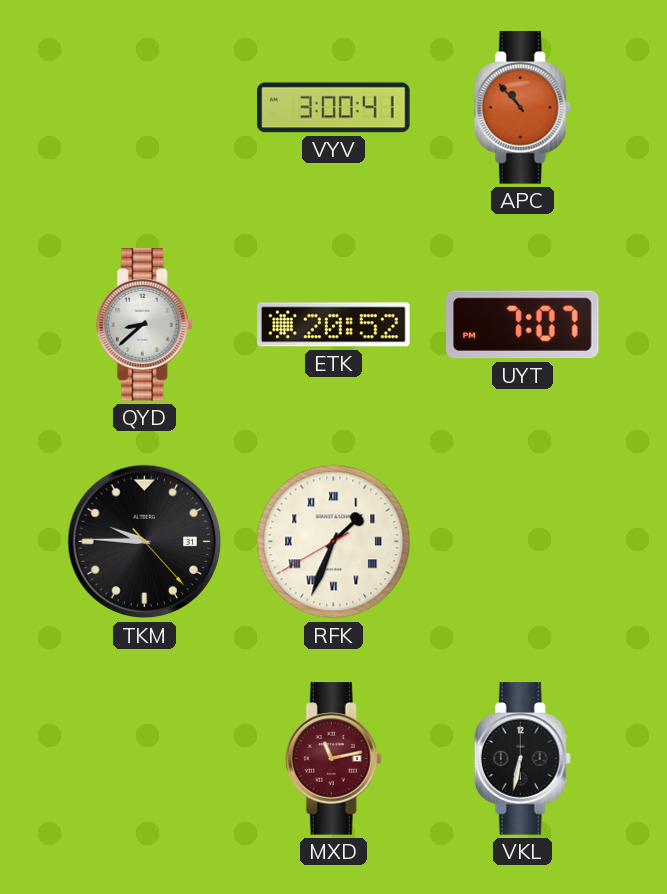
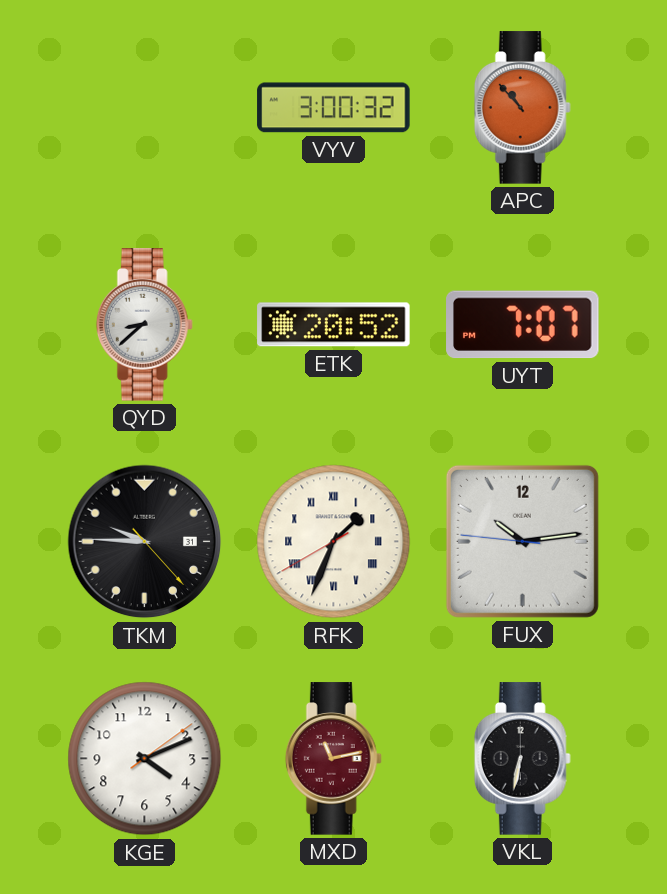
VYV: 3:00:41 -> 3:00:32 (334, 108)
FUX: none -> 10:13 (522, 541)
KGE: none -> 4:11 (145, 759)
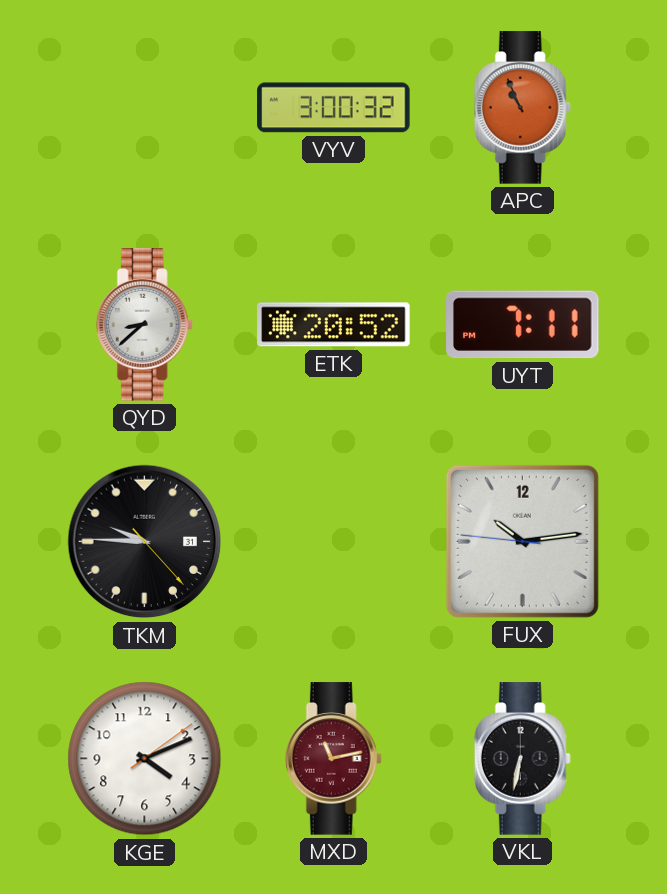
APC: 10:53 -> 10:56 (522, 108)
UYT: 7:07 -> 7:11 (523, 325)
RFK: 1:33 -> none (334, 542)
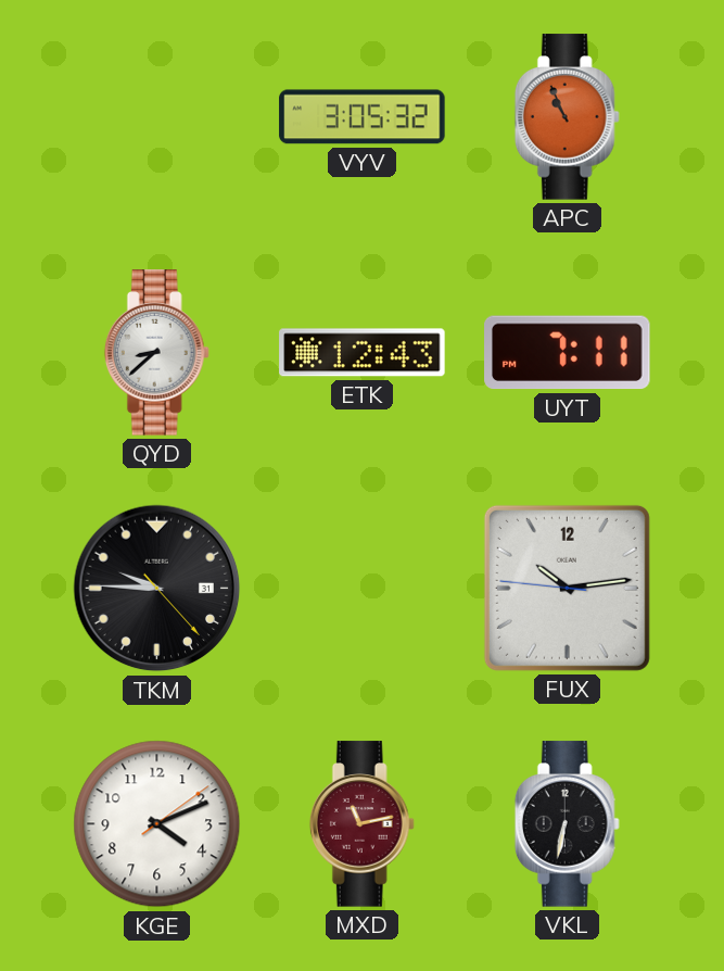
VYV: 3:00 -> 3:05 (363, 117)
ETK: 20:52 -> 12:43 (363, 353)
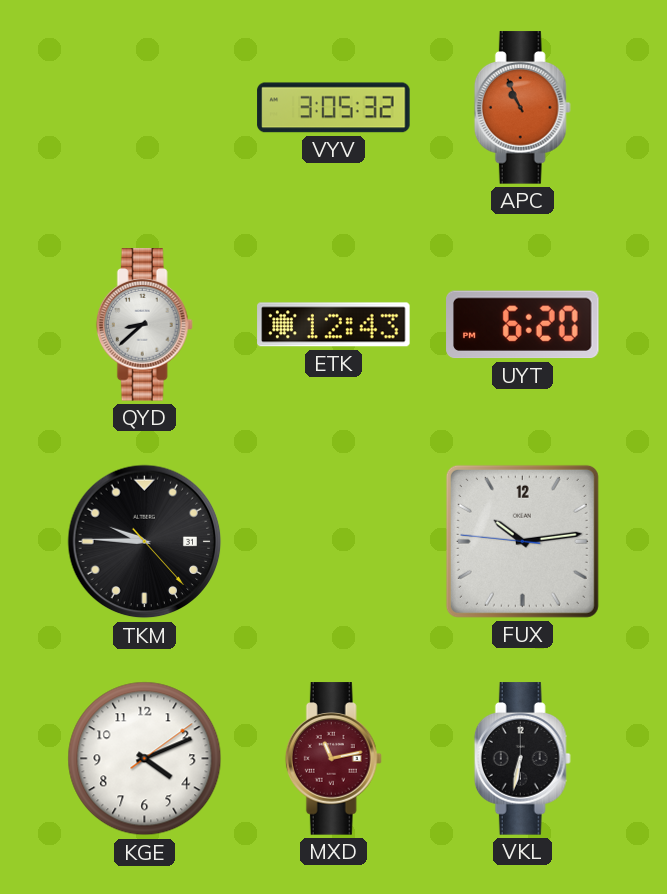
UYT: 7:11 -> 6:20 (523, 325)
